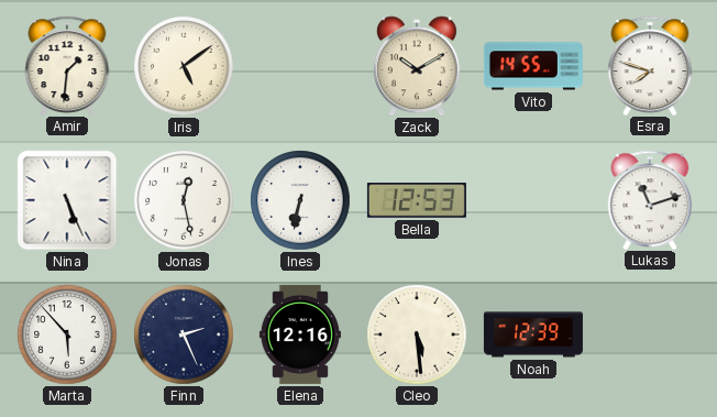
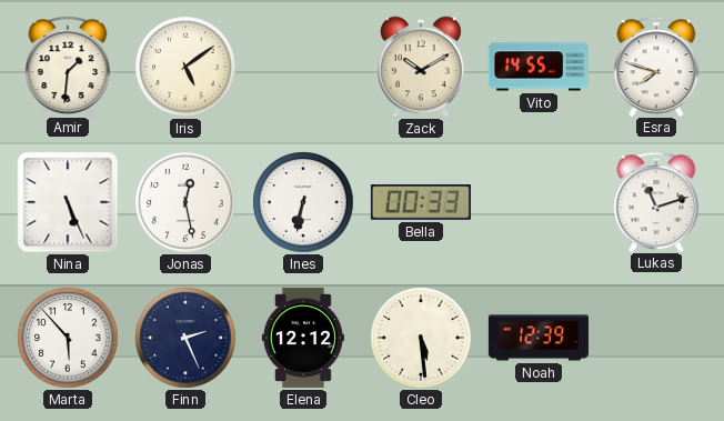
Bella: 12:53 -> 00:33 (421, 203)
Elena: 12:16 -> 12:12 (303, 338)
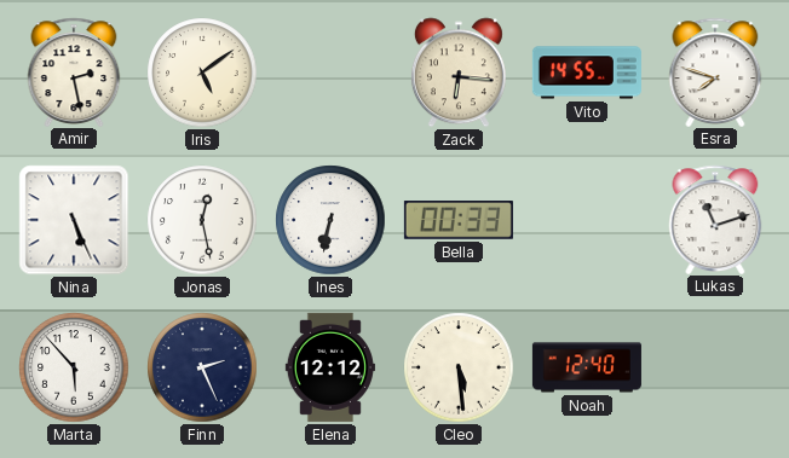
Amir: 1:31 -> 2:28 (74, 71)
Zack: 10:10 -> 6:16 (459, 73)
Noah: 12:39 -> 12:40 (587, 367)
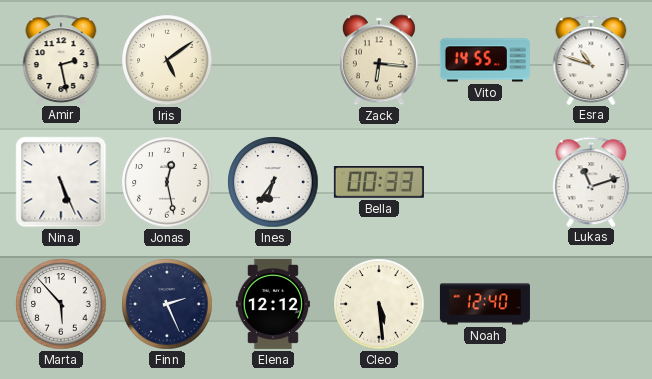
Esra: 7:48 -> 10:48 (591, 59)
Ines: 6:32 -> 6:36 (273, 182)
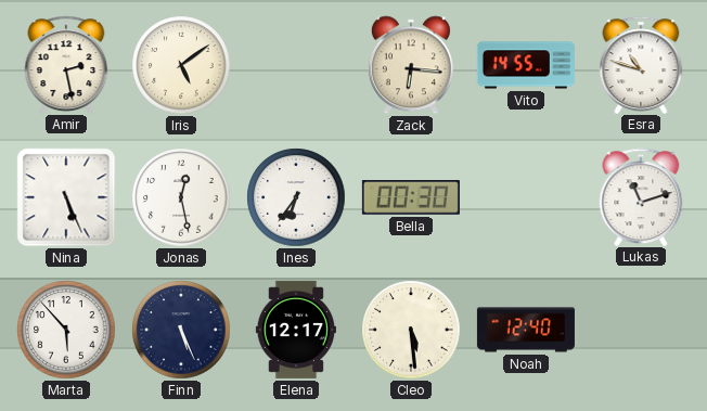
Bella: 00:33 -> 00:30 (411, 198)
Finn: 2:26 -> 5:26 (181, 330)
Elena: 12:12 -> 12:17 (296, 330)
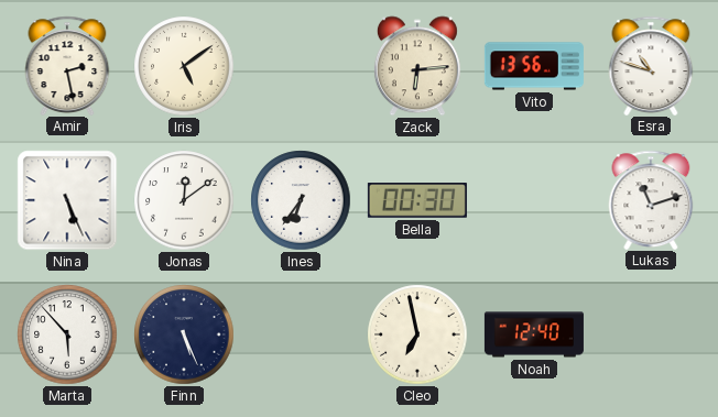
Zack: 6:16 -> 6:14 (417, 66)
Vito: 14:55 -> 13:56 (534, 66)
Jonas: 12:28 -> 12:09 (184, 200)
Elena: 12:17 -> none (296, 330)
Cleo: 5:29 -> 6:58 (417, 334)
